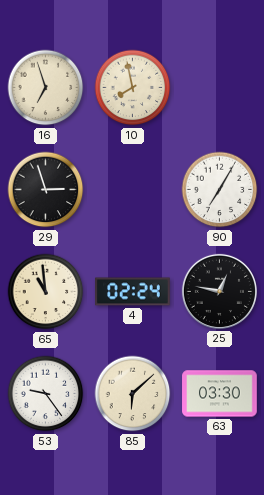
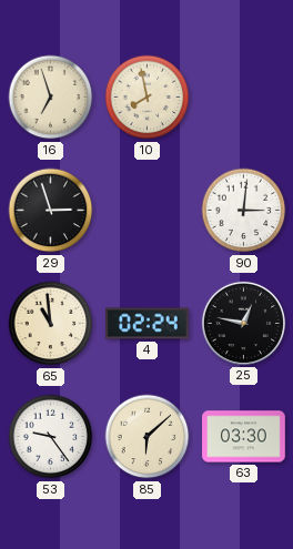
90: 7:05 -> 3:01 (244, 211)
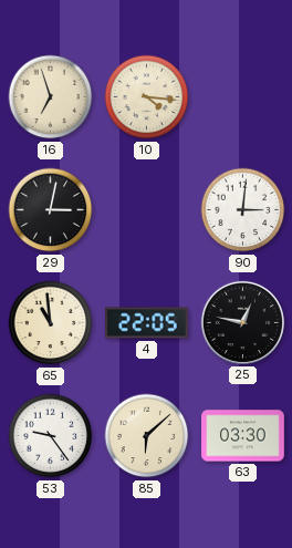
10: 7:58 -> 4:16 (147, 97)
29: 2:57 -> 3:02 (51, 210)
4: 02:24 -> 22:05 (147, 323)
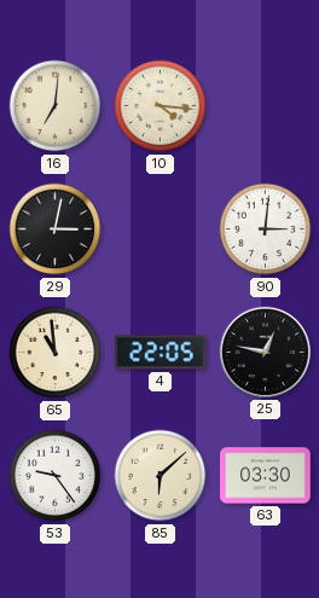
16: 6:57 -> 7:01 (56, 106)
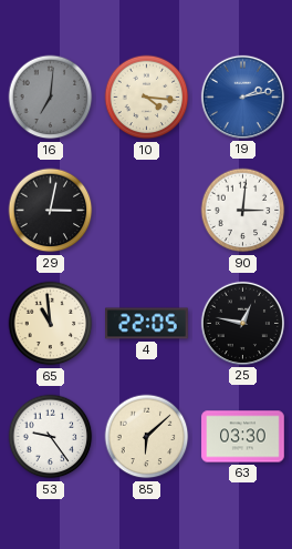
16 dial: cream -> grey (51, 98)
19: none -> 2:13 (242, 96)
